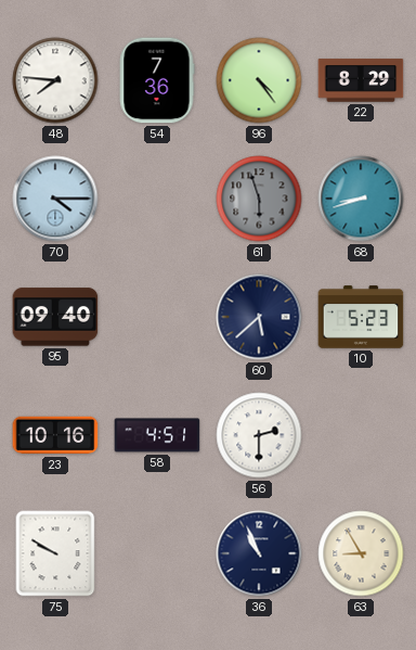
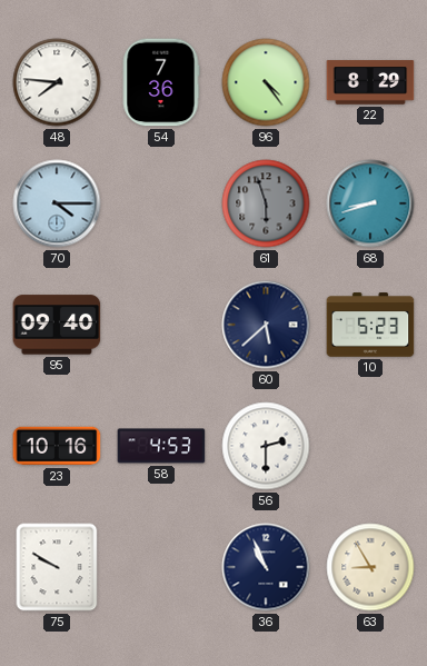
58: 4:51 -> 4:53 (161, 446)
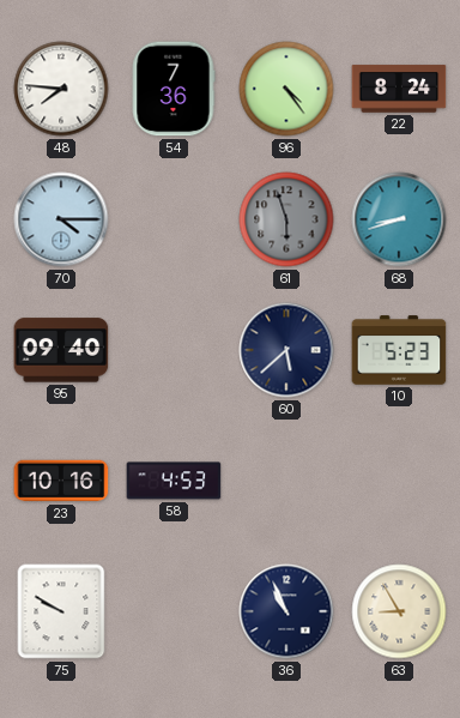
22: 8:29 -> 8:24 (399, 89)
56: 2:30 -> none (266, 446)
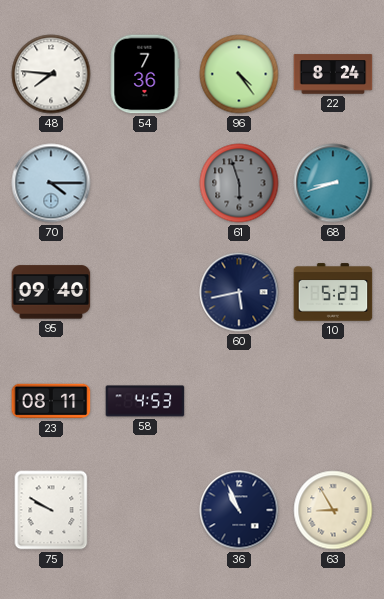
60: 5:38 -> 5:43 (239, 292)
23: 10:16 -> 08:11 (51, 401)
